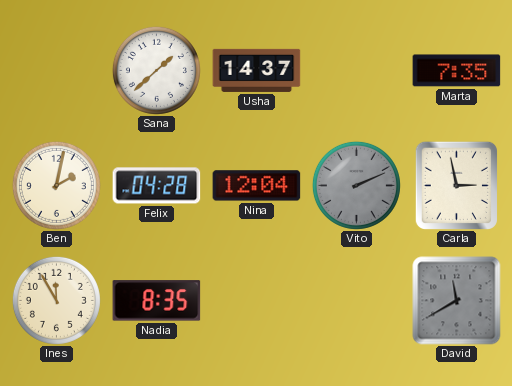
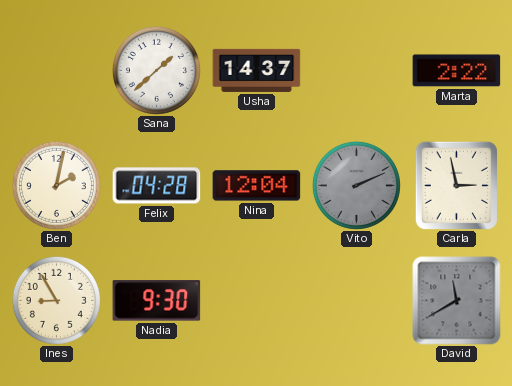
Marta: 7:35 -> 2:22 (457, 71)
Ines: 11:55 -> 8:55 (56, 300)
Nadia: 8:35 -> 9:30 (157, 301)
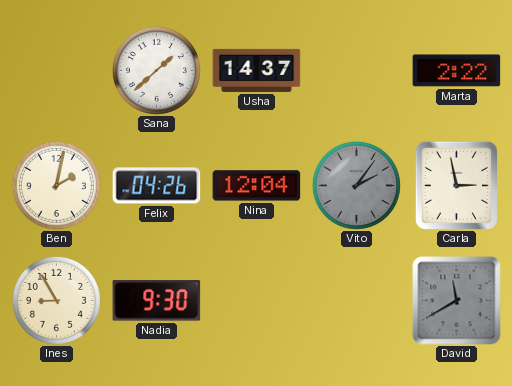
Felix: 04:28 -> 04:26 (157, 186)
Vito: 2:11 -> 2:06 (356, 185)
